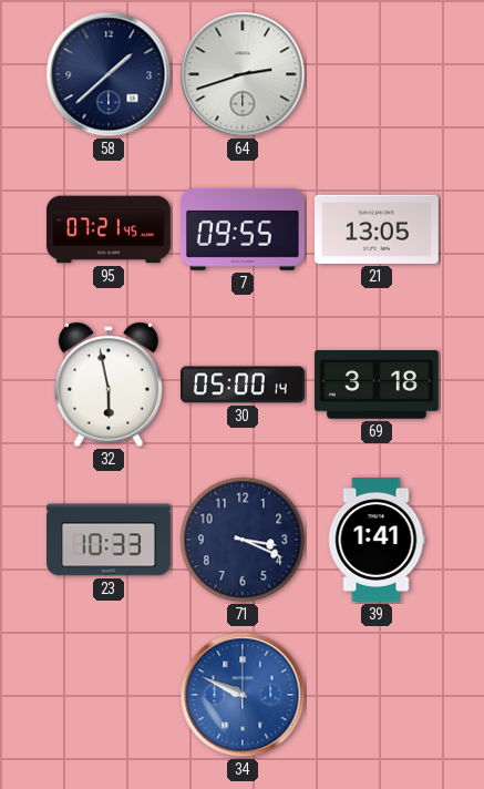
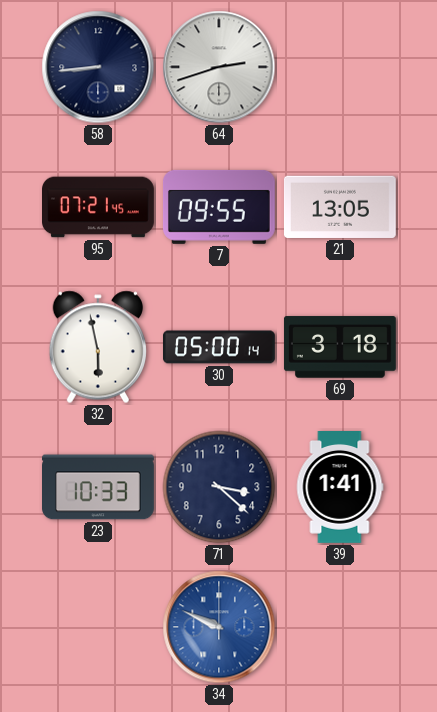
58: 1:38 -> 8:44 (98, 67)
71: 3:19 -> 3:22 (219, 487)
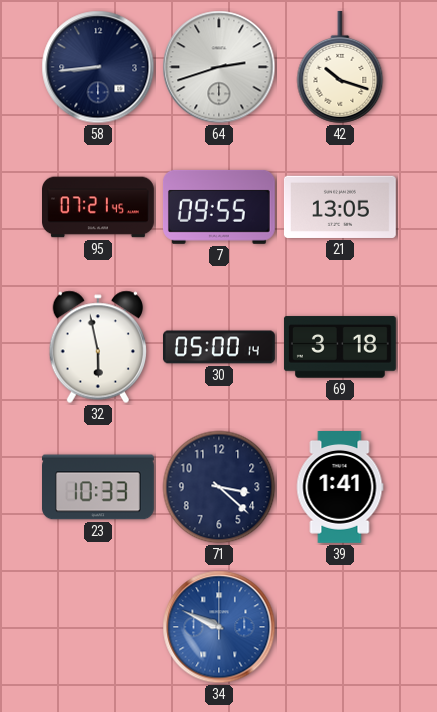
42: none -> 10:18 (340, 67)
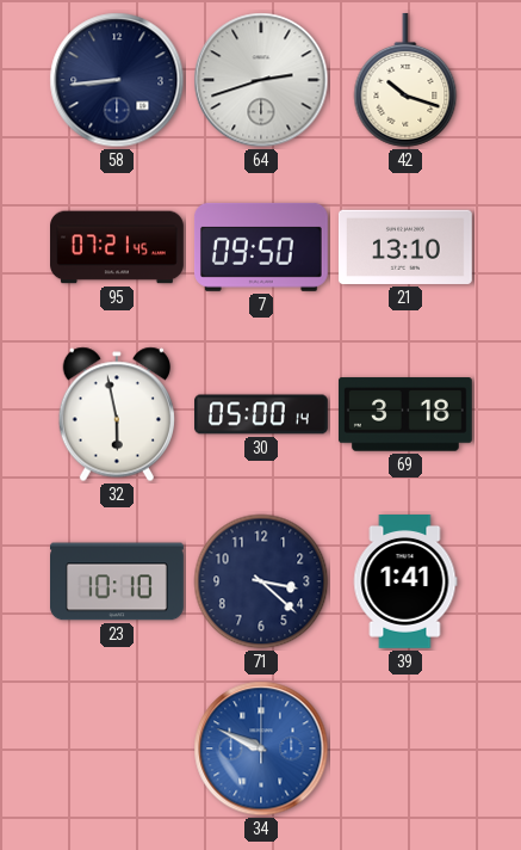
7: 09:55 -> 09:50 (261, 247)
21: 13:05 -> 13:10 (405, 247)
23: 10:33 -> 10:10 (118, 581)
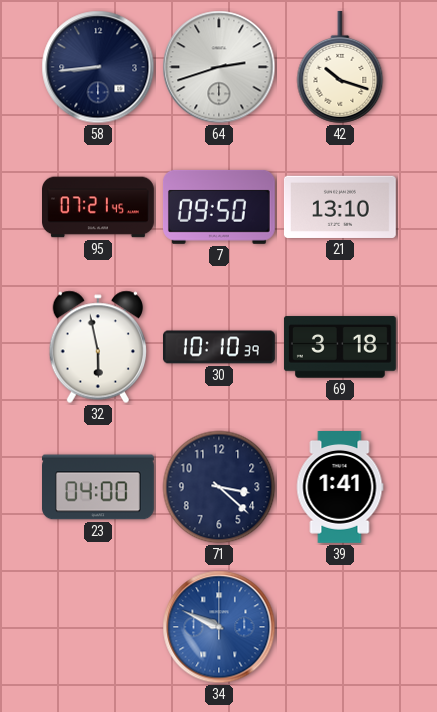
30: 05:00 -> 10:10 (220, 347)
23: 10:10 -> 04:00 (99, 487)
